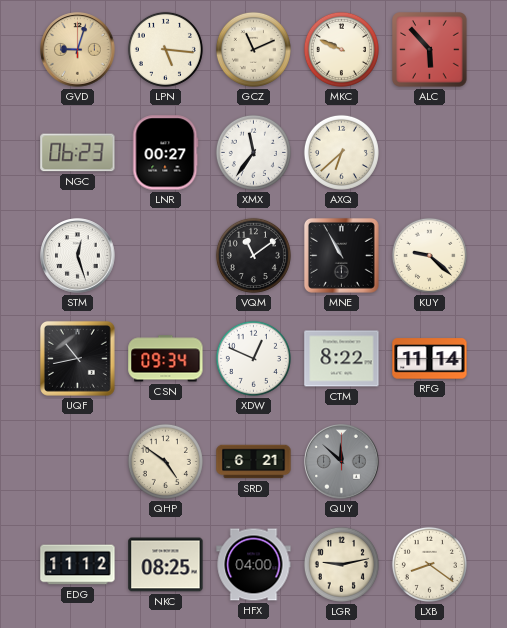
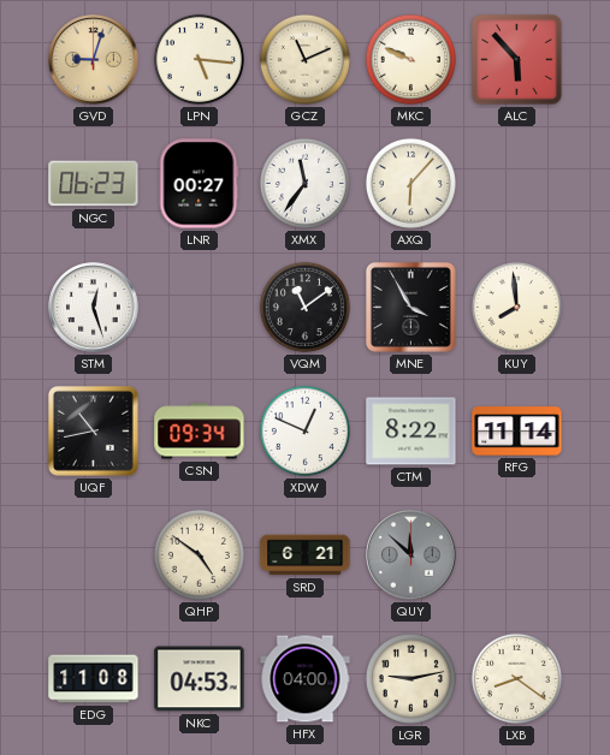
AXQ: 6:38 -> 6:07 (410, 183)
MNE: 10:55 -> 3:55 (410, 307)
KUY: 9:22 -> 7:59 (516, 307)
EDG: 11:12 -> 11:08 (94, 679)
NKC: 08:25 -> 04:53 (200, 679)
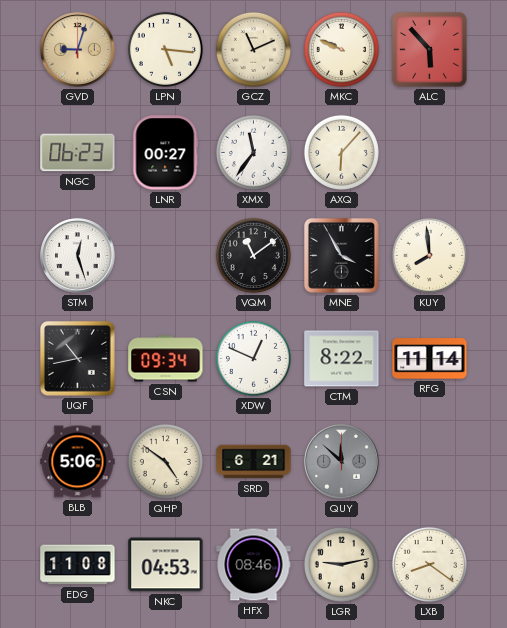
BLB: none -> 5:06 (78, 462)
HFX: 04:00 -> 08:46 (254, 565)
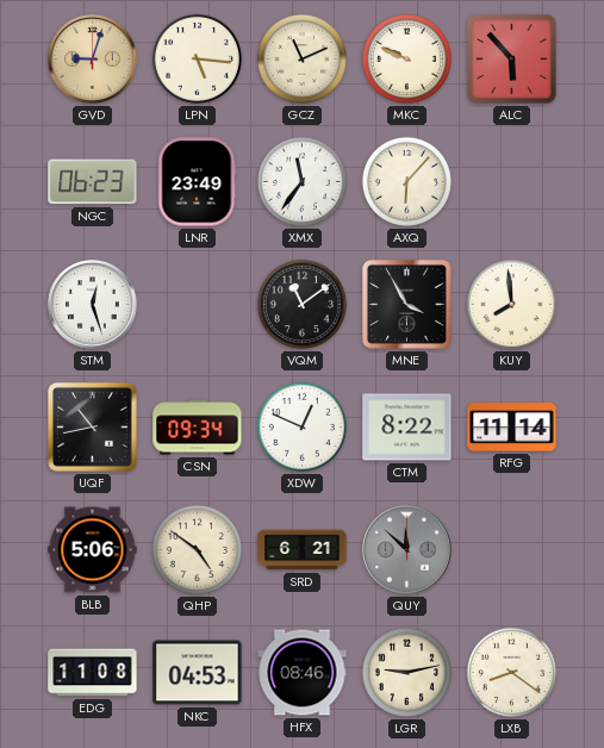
LNR: 00:27 -> 23:49 (198, 182)
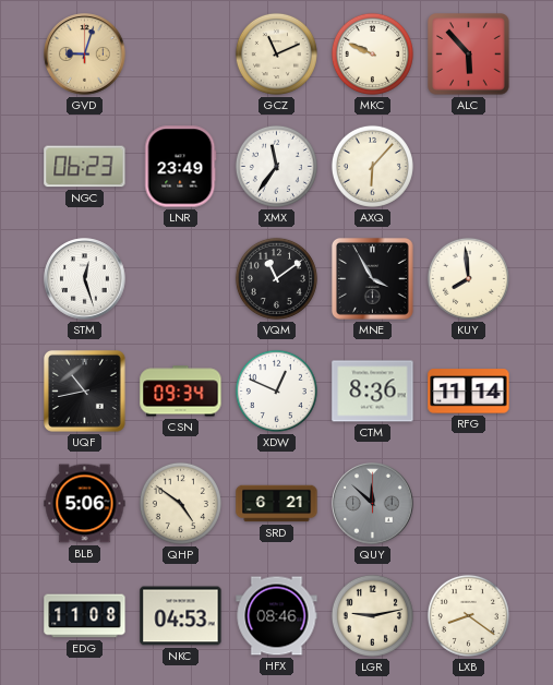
LPN: 5:16 -> none (197, 58)
CTM: 8:22 -> 8:36 (373, 392)
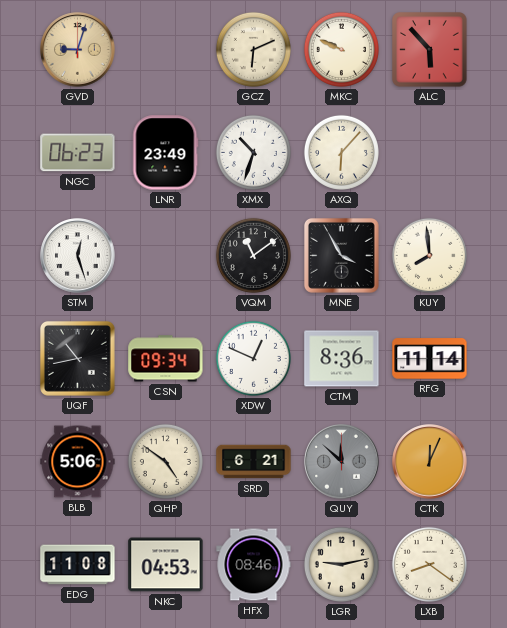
GCZ: 11:11 -> 6:11 (253, 49)
XMX: 11:36 -> 10:33 (253, 152)
CTK: none -> 12:04 (430, 462)
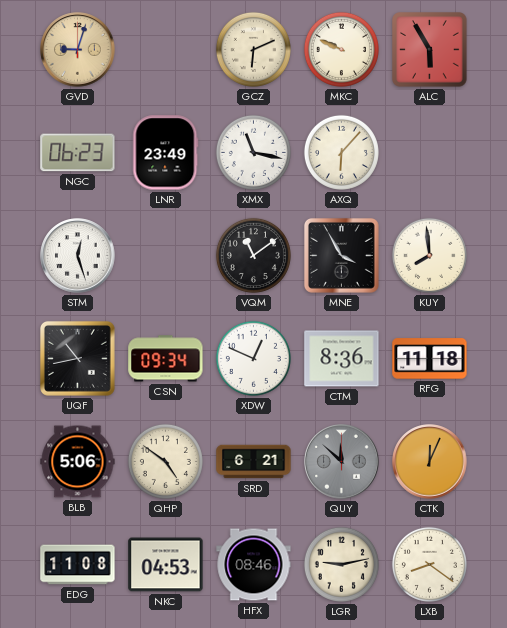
ALC: 5:53 -> 5:55 (430, 50)
XMX: 10:33 -> 11:17 (253, 152)
RFG: 11:14 -> 11:18 (430, 359)
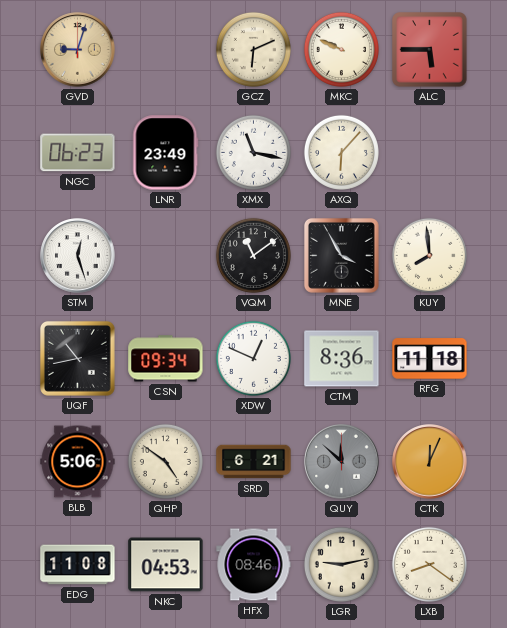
ALC: 5:55 -> 5:45 (430, 50)
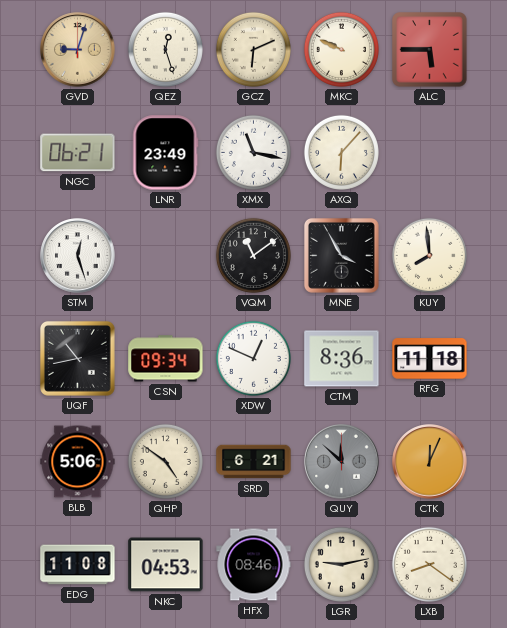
QEZ: none -> 12:27 (165, 49)
NGC: 06:23 -> 06:21 (78, 153)
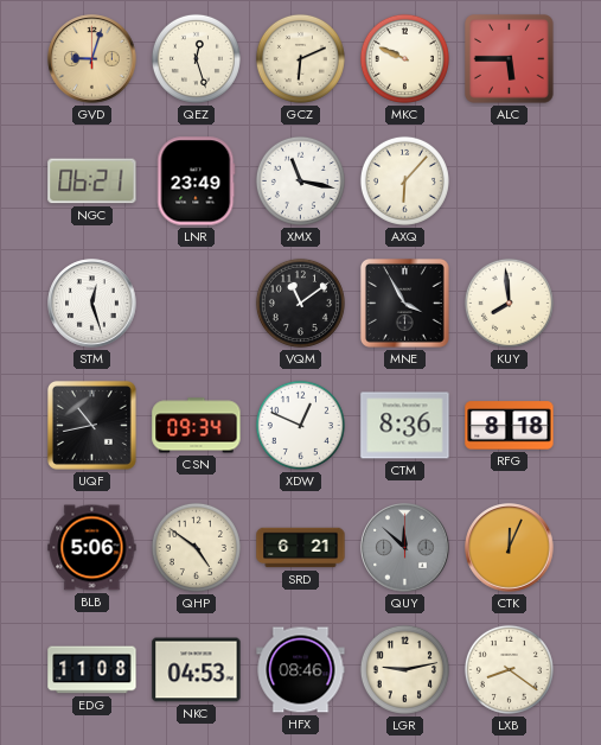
RFG: 11:18 -> 8:18 (510, 426)
